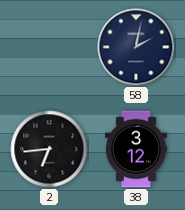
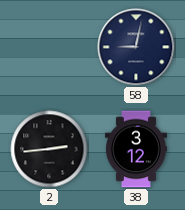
58: 2:02 -> 9:02 (136, 47)
2: 6:44 -> 2:44 (49, 149)
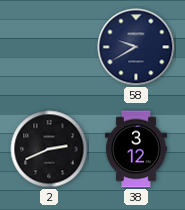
58: 9:02 -> 9:40 (136, 47)
2: 2:44 -> 2:41 (49, 149)
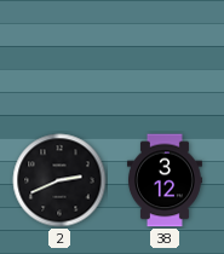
58: 9:40 -> none (136, 47)
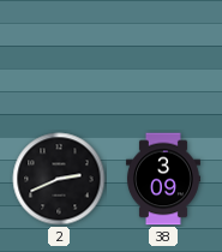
38: 3:12 -> 3:09 (163, 179)
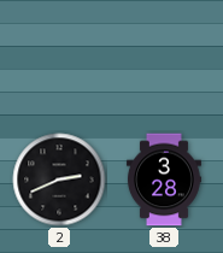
38: 3:09 -> 3:28 (164, 180)
